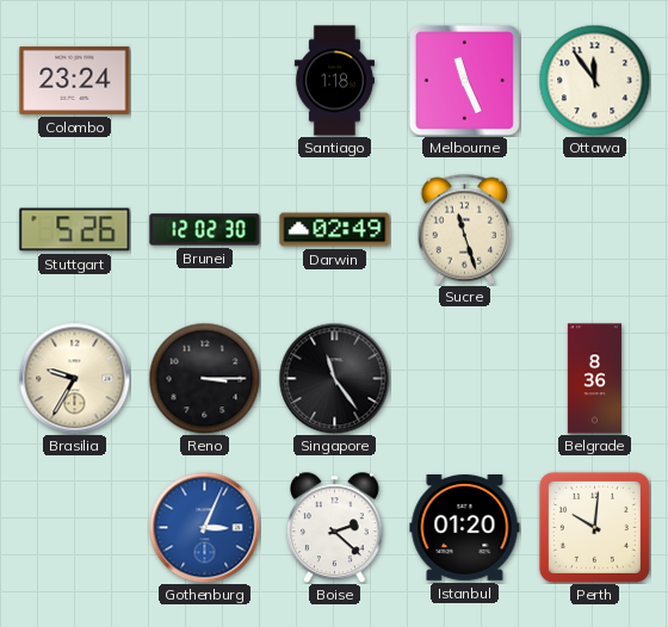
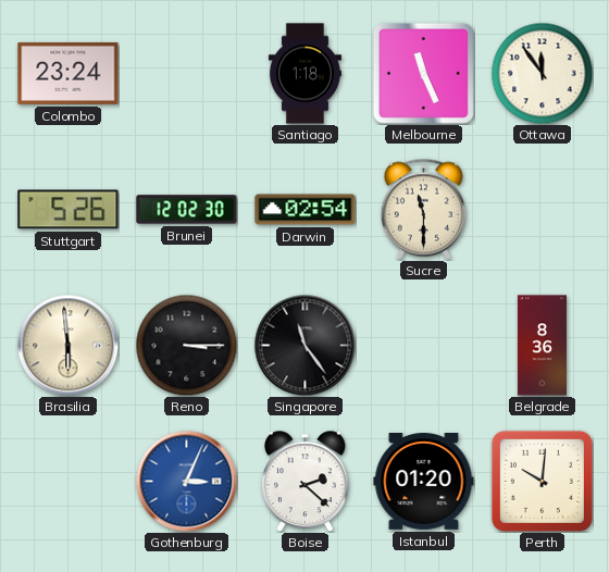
Darwin: 02:49 -> 02:54 (306, 210)
Sucre: 11:27 -> 11:30 (424, 209)
Brasilia: 9:35 -> 5:59 (67, 345)
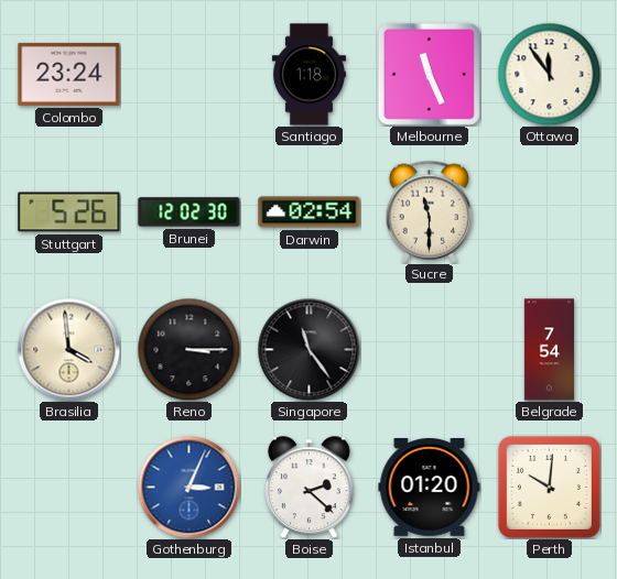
Brasilia: 5:59 -> 3:59 (68, 349)
Belgrade: 8:36 -> 7:54 (549, 350)
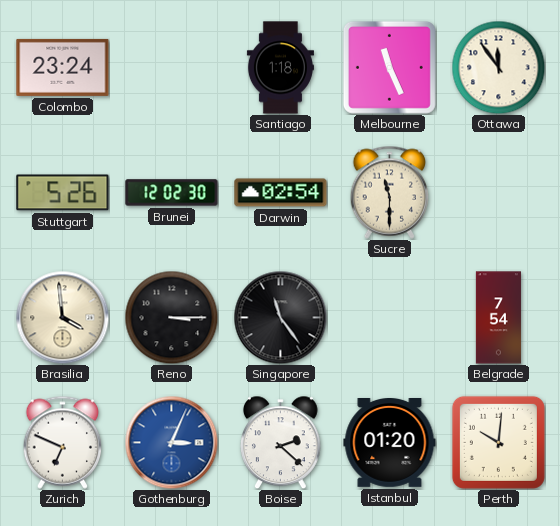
Zurich: none -> 6:49 (63, 442)
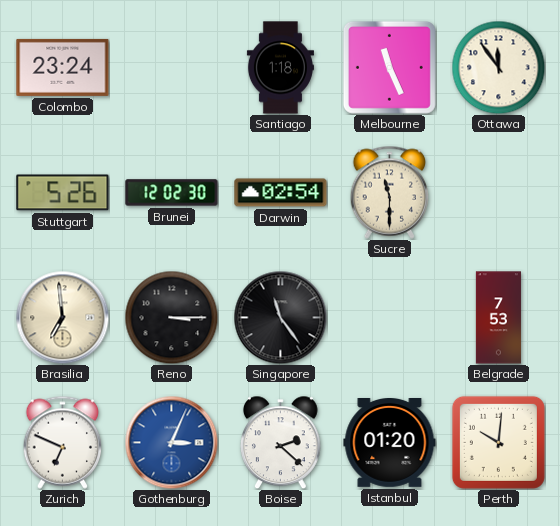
Brasilia: 3:59 -> 6:59 (62, 317)
Belgrade: 7:54 -> 7:53 (498, 318)
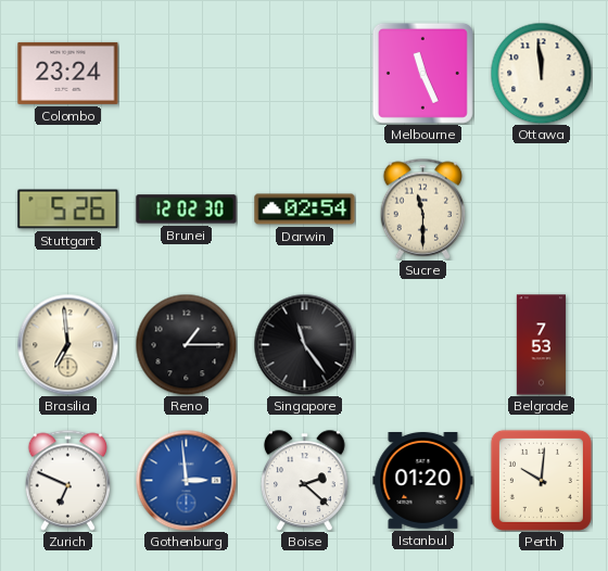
Santiago: 1:18 -> none (280, 68)
Ottawa: 11:54 -> 11:59 (541, 73)
Reno: 3:15 -> 1:15 (186, 344)
Gothenburg: 3:04 -> 2:59 (186, 480)
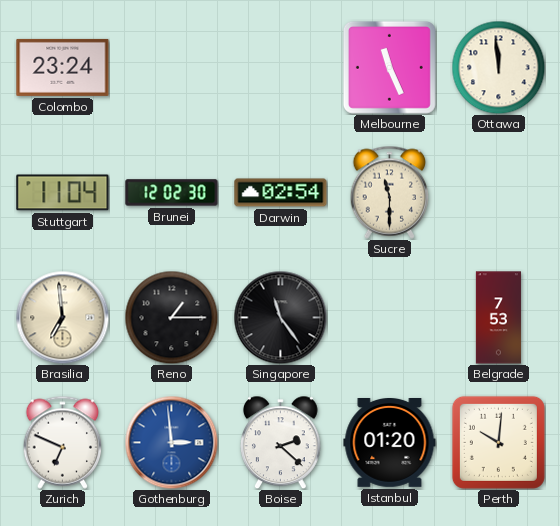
Stuttgart: 5:26 -> 11:04 (63, 193)
